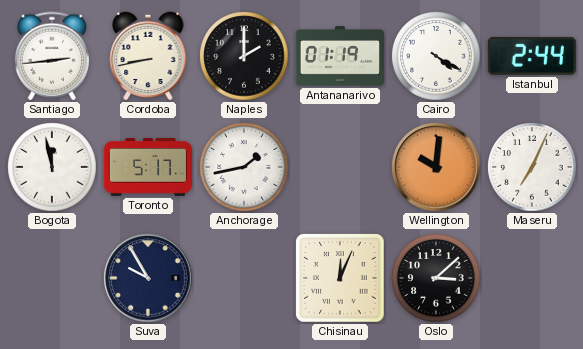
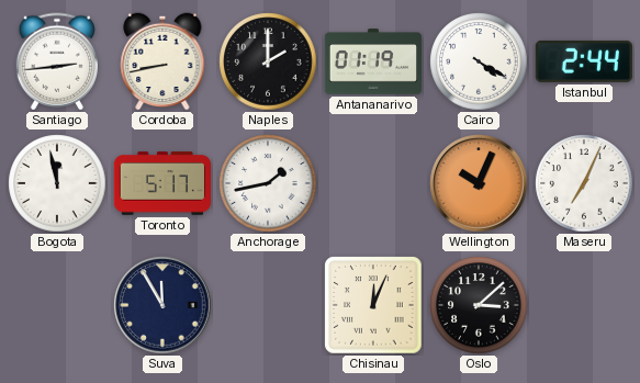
Wellington: 10:01 -> 10:04 (479, 183)
Suva: 9:55 -> 11:55 (162, 305)
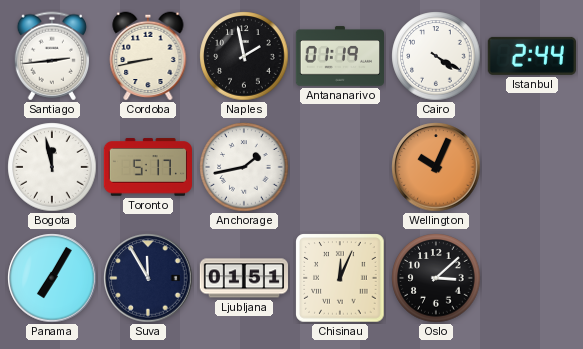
Naples: 2:00 -> 1:58 (244, 56)
Maseru: 7:04 -> none (584, 183)
Panama: none -> 7:05 (52, 278)
Ljubljana: none -> 01:51 (243, 278)
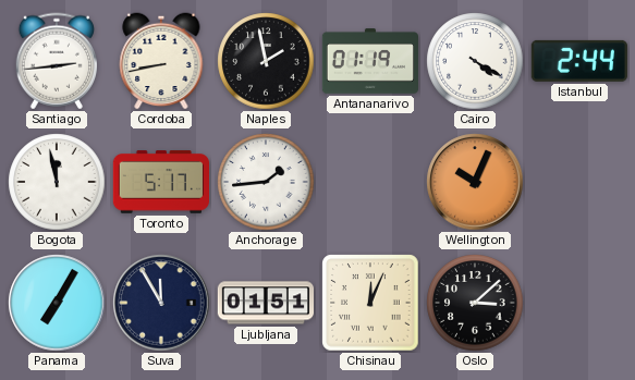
Anchorage: 1:43 -> 1:44 (266, 182)
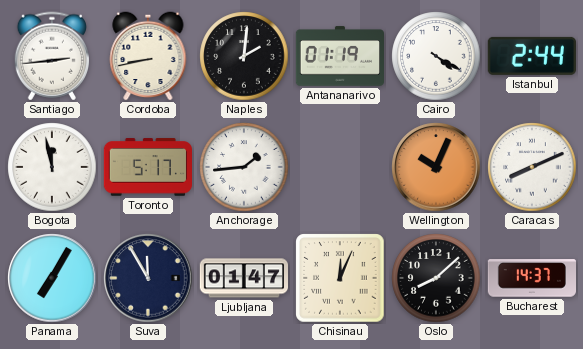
Naples: 1:58 -> 2:01 (244, 56)
Caracas: none -> 8:11 (532, 167)
Ljubljana: 01:51 -> 01:47 (243, 278)
Oslo: 3:08 -> 8:08 (436, 278)
Bucharest: none -> 14:37 (531, 278)
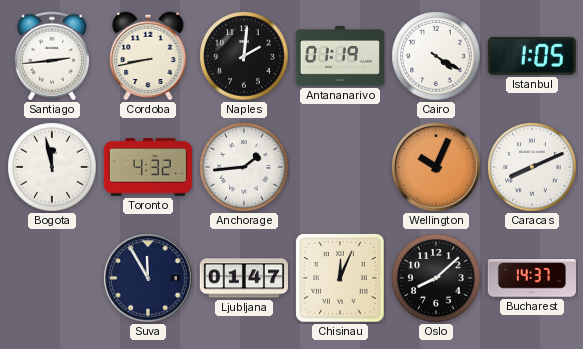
Istanbul: 2:44 -> 1:05 (532, 56)
Toronto: 5:17 -> 4:32 (147, 167)
Panama: 7:05 -> none (52, 278)
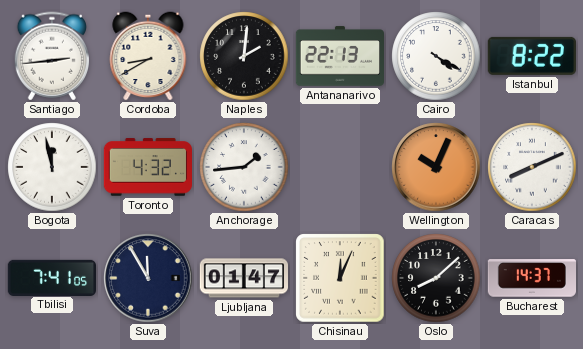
Cordoba: 8:43 -> 8:40 (148, 56)
Antananarivo: 01:19 -> 22:13 (339, 56)
Istanbul: 1:05 -> 8:22 (532, 56)
Tbilisi: none -> 7:41 (51, 277)
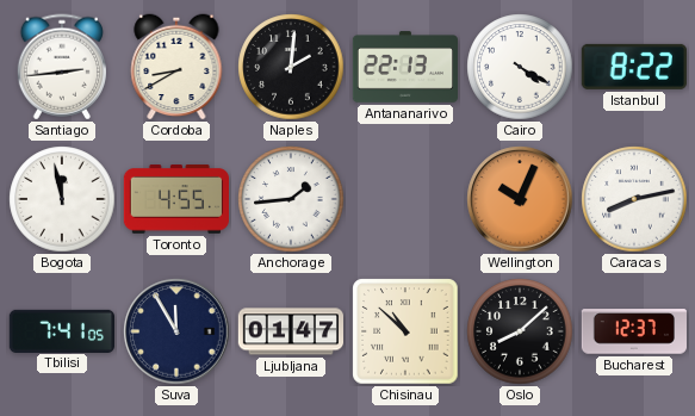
Toronto: 4:32 -> 4:55 (175, 199)
Caracas: 8:11 -> 8:13 (634, 199)
Chisinau: 12:04 -> 10:52 (405, 331)
Bucharest: 14:37 -> 12:37 (633, 331)
